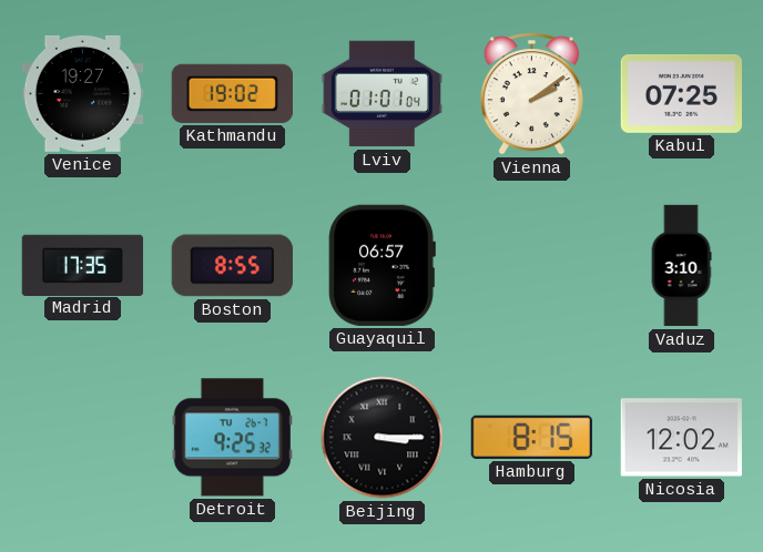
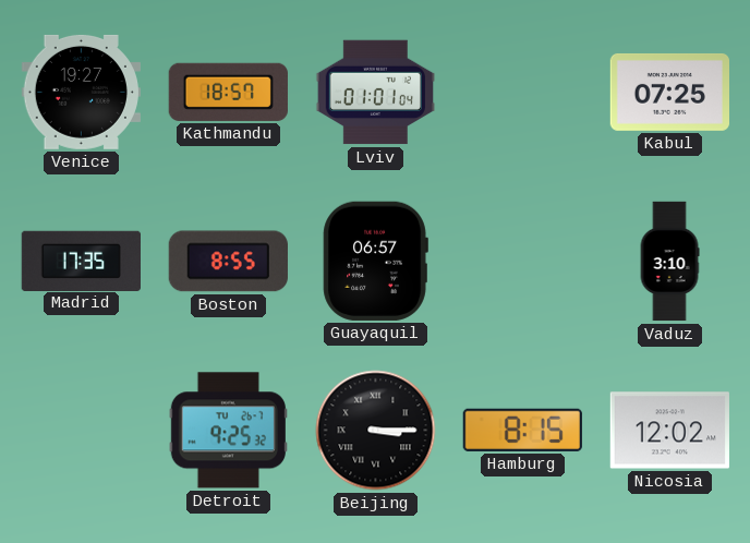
Kathmandu: 19:02 -> 18:57 (228, 92)
Vienna: 2:09 -> none (531, 94)
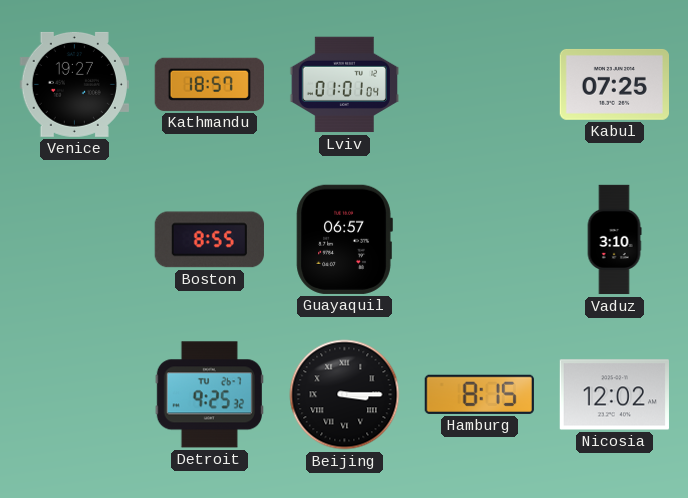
Madrid: 17:35 -> none (81, 261)
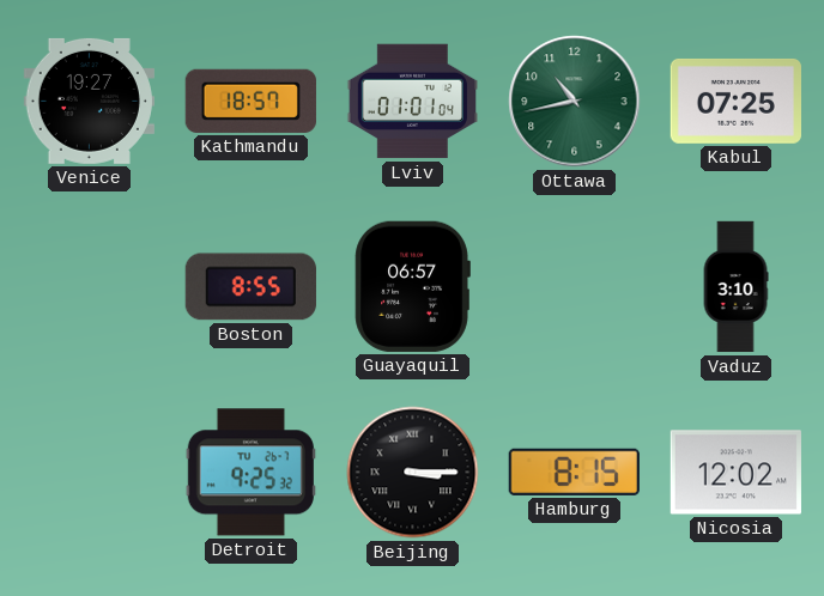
Ottawa: none -> 10:43 (575, 102)
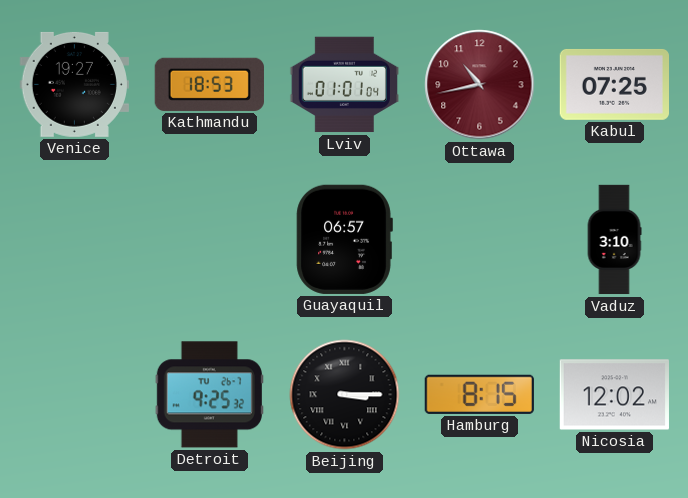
Kathmandu: 18:57 -> 18:53 (209, 84)
Ottawa dial: green -> burgundy (480, 85)
Boston: 8:55 -> none (250, 287)
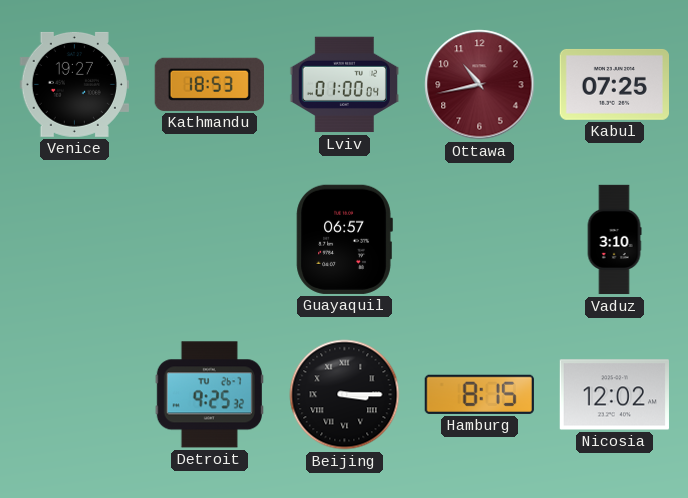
Lviv: 01:01 -> 01:00 (344, 85)
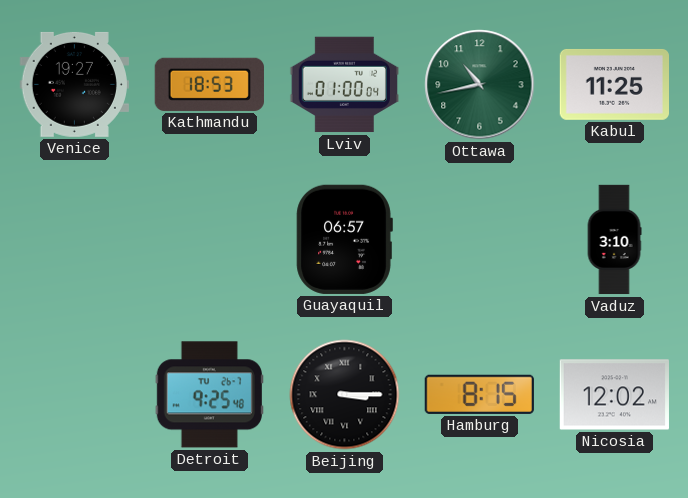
Ottawa dial: burgundy -> green (480, 85)
Kabul: 07:25 -> 11:25 (614, 84)
Detroit: 9:25:32 -> 9:25:48 (209, 395)
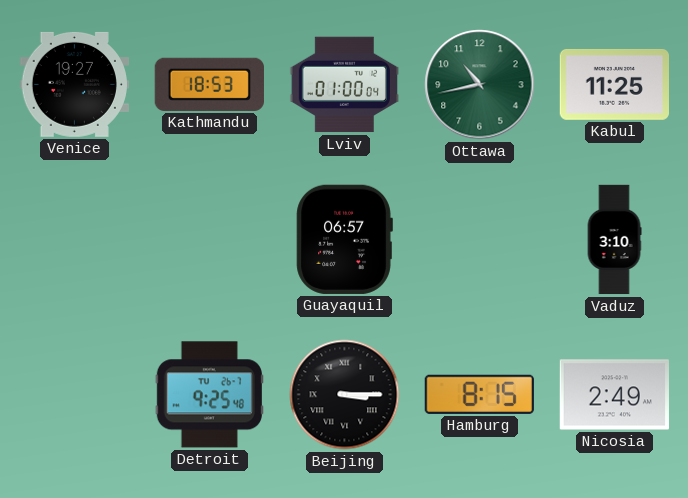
Nicosia: 12:02 -> 2:49 (614, 395)
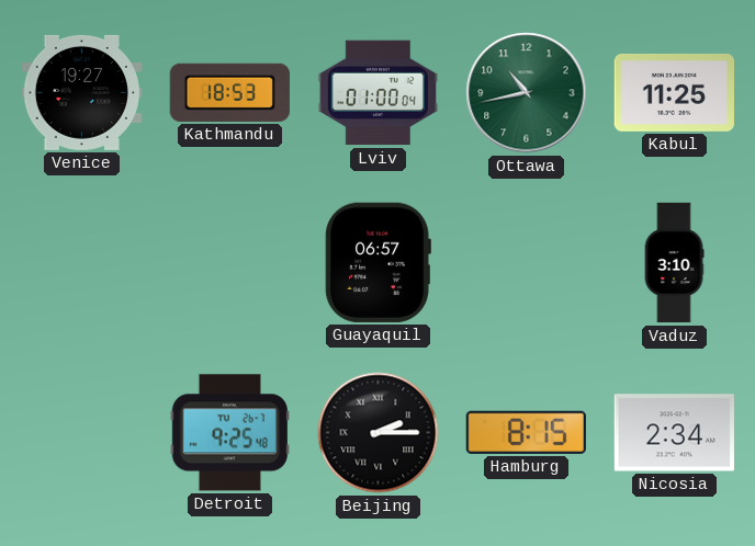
Beijing: 3:15 -> 2:15 (379, 433)
Nicosia: 2:49 -> 2:34 (674, 433)
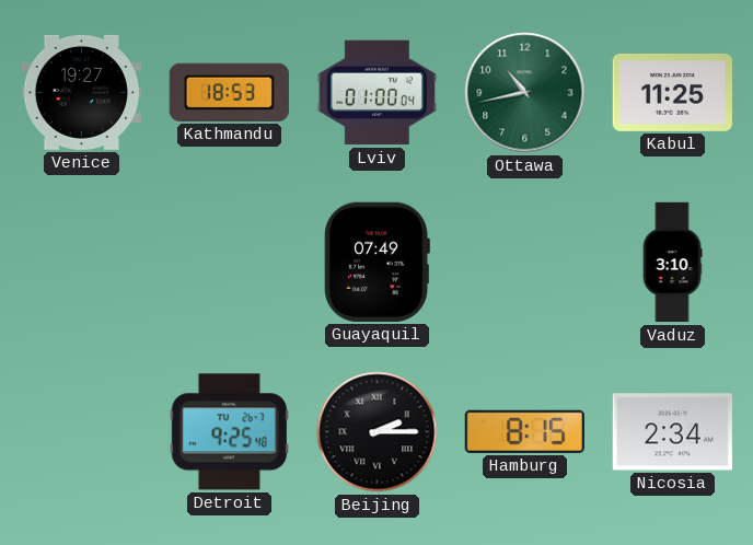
Guayaquil: 06:57 -> 07:49 (376, 262)
